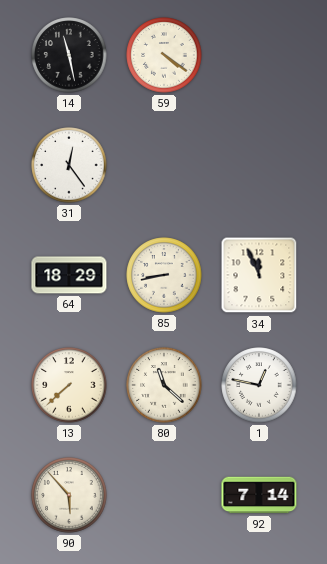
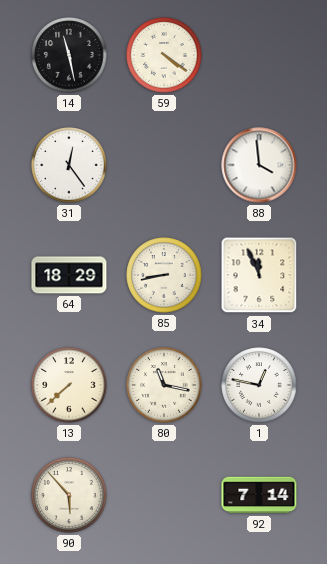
88: none -> 3:59 (259, 165)
80: 11:22 -> 11:17 (164, 385)
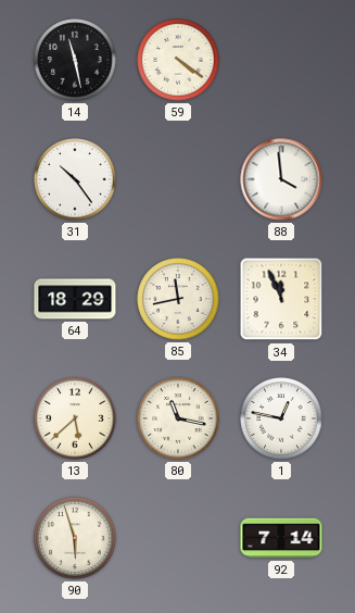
31: 12:24 -> 10:24 (75, 179)
85: 8:43 -> 11:43 (178, 299)
13: 7:38 -> 5:38 (75, 418)
90: 5:53 -> 5:57 (75, 538)
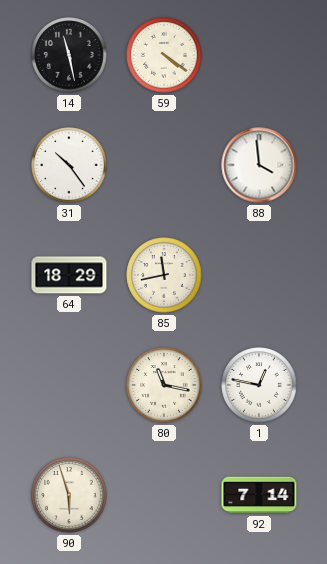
34: 11:56 -> none (281, 299)
13: 5:38 -> none (75, 418)
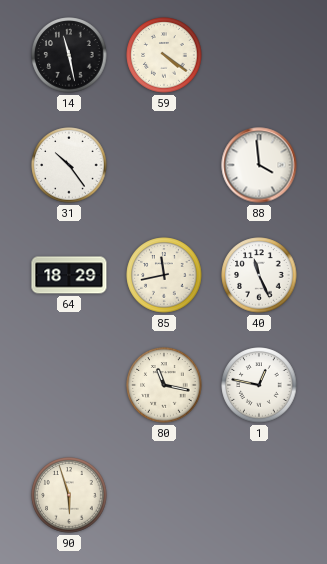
40: none -> 11:26 (259, 275)
92: 7:14 -> none (259, 495)
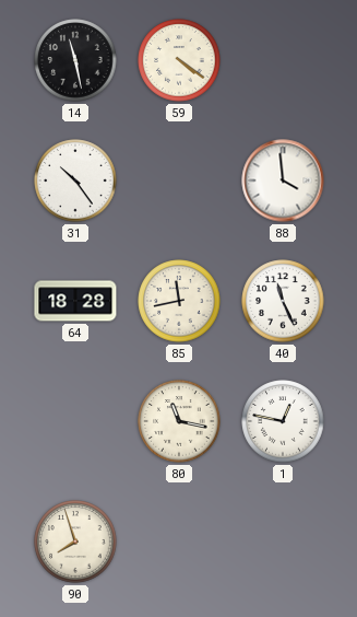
64: 18:29 -> 18:28 (75, 301)
90: 5:57 -> 7:57 (75, 542)
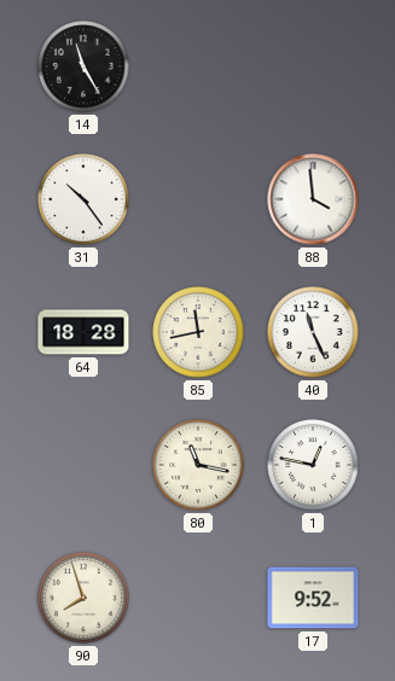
14: 11:28 -> 11:25 (83, 66)
59: 4:21 -> none (179, 60)
17: none -> 9:52 (313, 598)
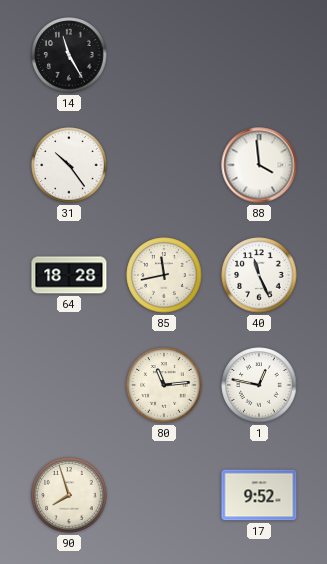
80: 11:17 -> 11:14 (164, 385)
